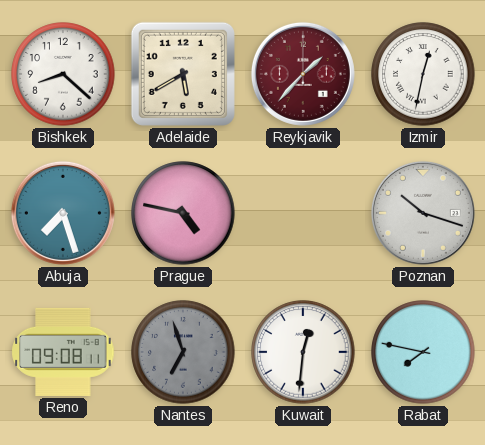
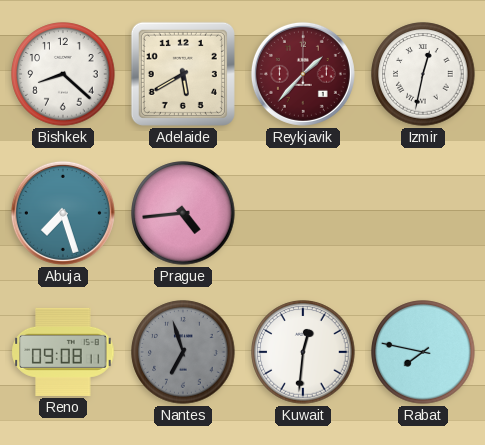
Prague: 4:47 -> 4:44 (183, 213)
Poznan: 10:18 -> none (423, 213)
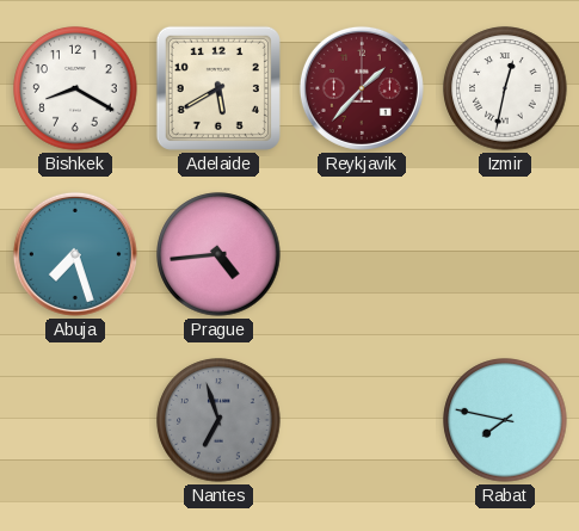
Bishkek: 8:22 -> 8:20 (75, 88)
Reno: 09:08 -> none (63, 352)
Kuwait: 12:31 -> none (303, 352)
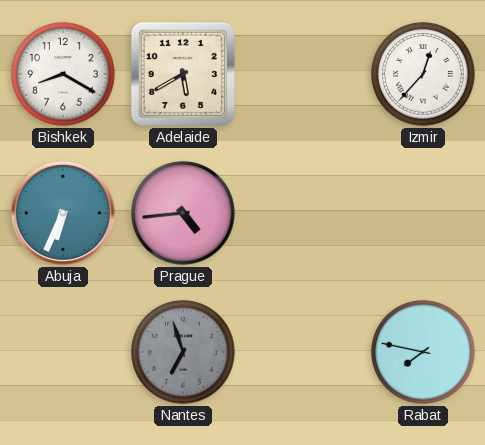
Reykjavik: 1:37 -> none (362, 88)
Izmir: 12:32 -> 12:37 (423, 74)
Abuja: 7:27 -> 6:34 (63, 213)
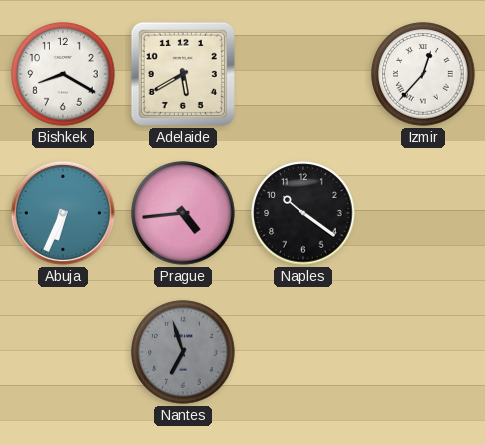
Naples: none -> 10:21 (303, 213)
Rabat: 7:47 -> none (423, 352)
